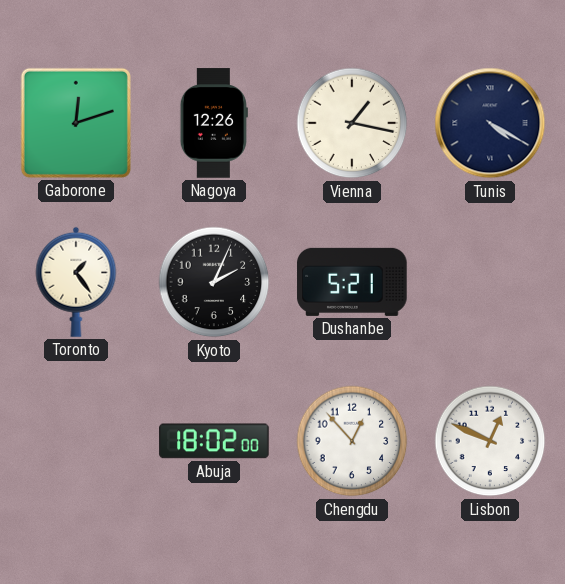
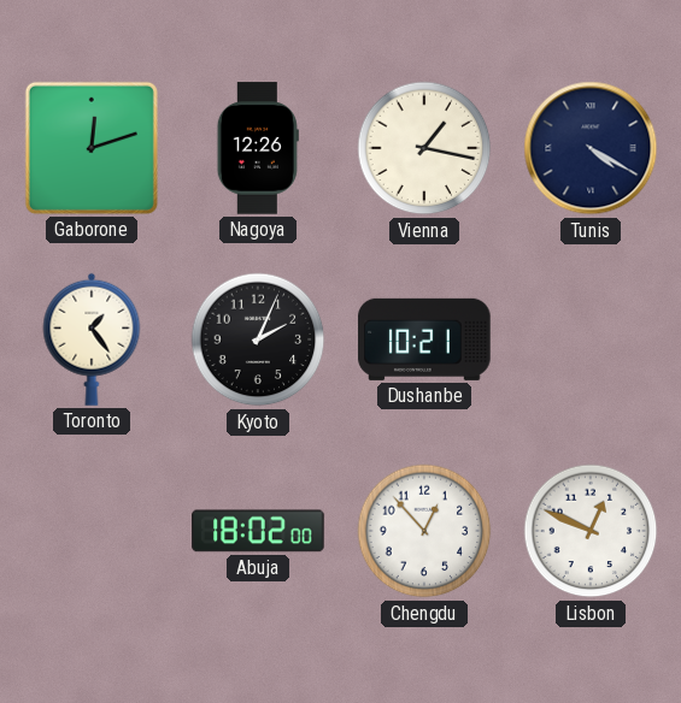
Dushanbe: 5:21 -> 10:21 (424, 339)
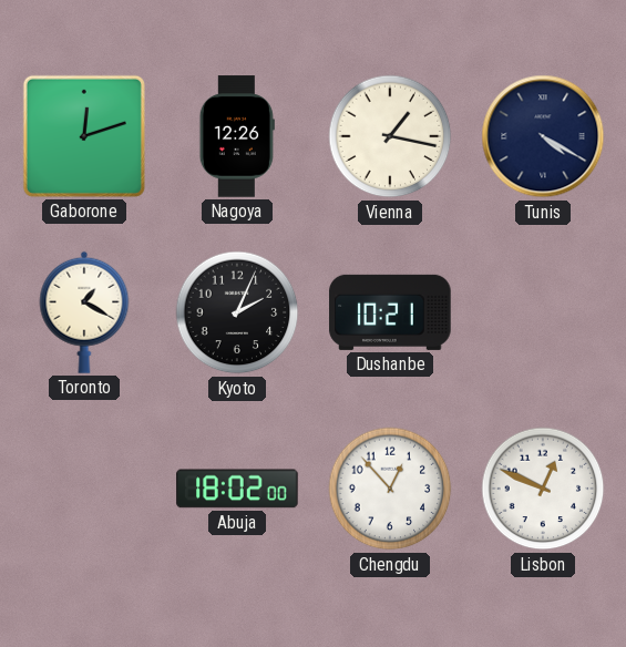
Toronto: 1:24 -> 1:20 (84, 312)
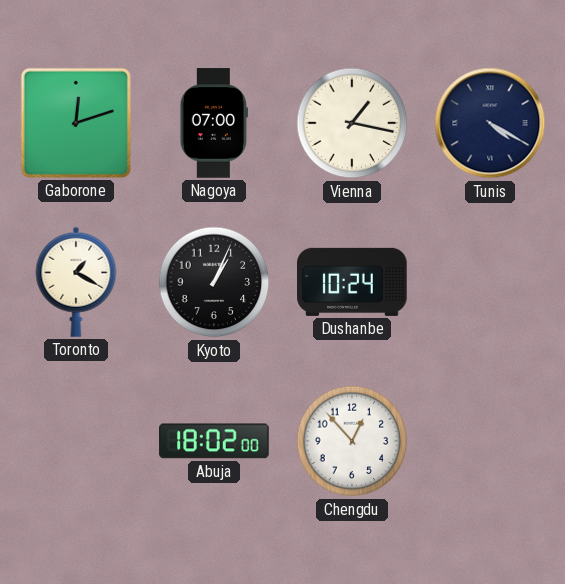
Nagoya: 12:26 -> 07:00 (214, 123)
Kyoto: 2:04 -> 1:04 (214, 282)
Dushanbe: 10:21 -> 10:24 (352, 282)
Lisbon: 12:49 -> none (543, 489)
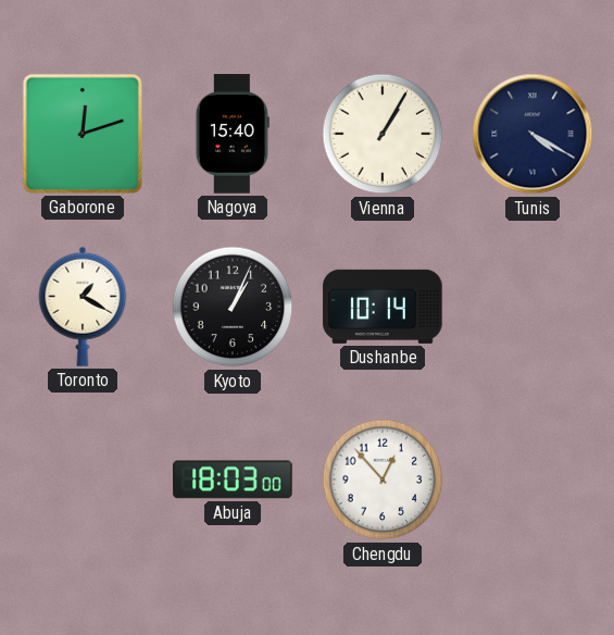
Nagoya: 07:00 -> 15:40 (233, 134)
Vienna: 1:17 -> 1:05 (383, 134)
Dushanbe: 10:24 -> 10:14 (383, 307)
Abuja: 18:02 -> 18:03 (233, 480)
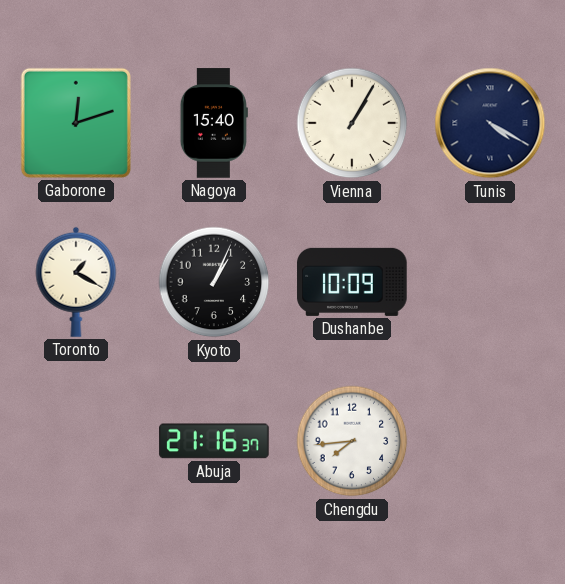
Dushanbe: 10:14 -> 10:09 (352, 282)
Abuja: 18:03 -> 21:16 (214, 441)
Chengdu: 12:53 -> 7:44 (352, 441)
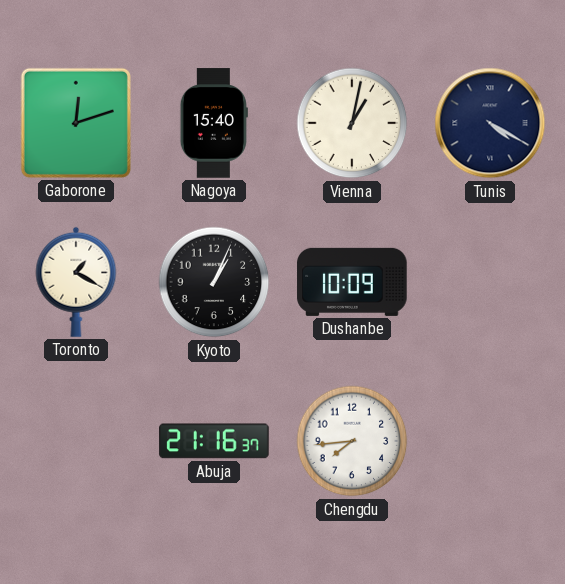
Vienna: 1:05 -> 1:02 (352, 123)
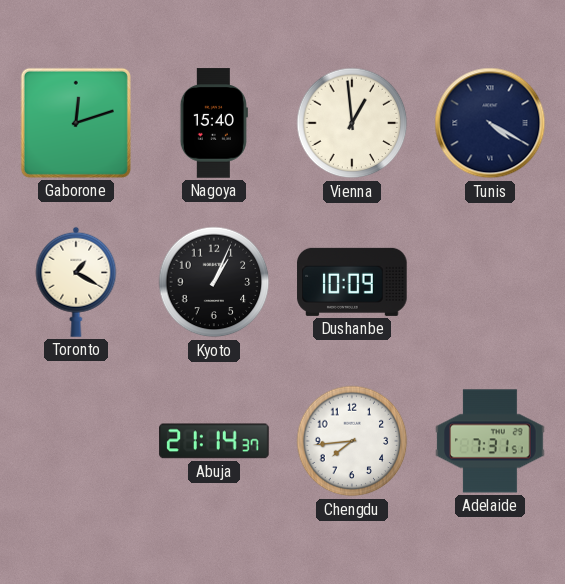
Vienna: 1:02 -> 12:59 (352, 123)
Abuja: 21:16 -> 21:14 (214, 441)
Adelaide: none -> 7:31 (490, 441)
